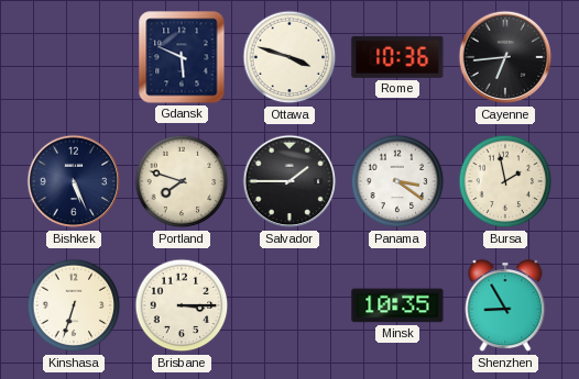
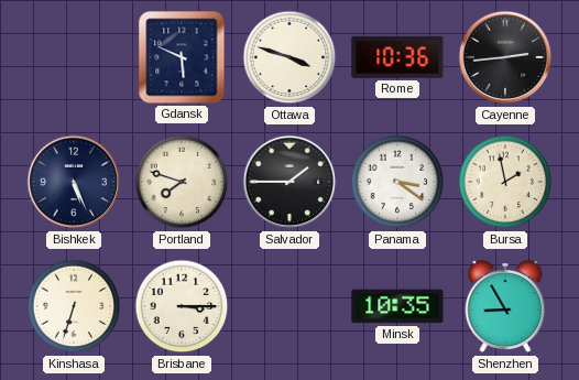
Cayenne: 6:44 -> 2:44 (505, 57)
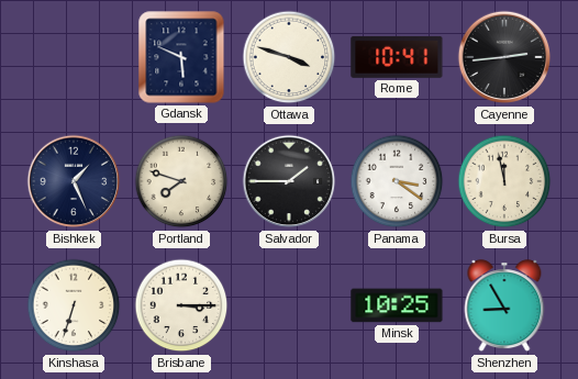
Rome: 10:36 -> 10:41 (397, 57)
Bishkek: 5:26 -> 1:26 (74, 181)
Bursa: 1:58 -> 11:58 (504, 181)
Minsk: 10:35 -> 10:25 (397, 305)
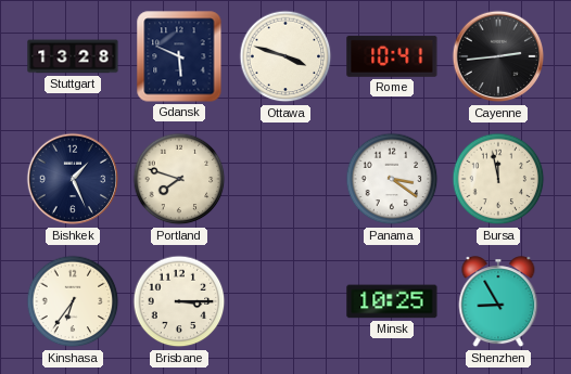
Stuttgart: none -> 13:28 (73, 56)
Salvador: 1:45 -> none (289, 181)
Kinshasa: 6:33 -> 6:36 (73, 301)
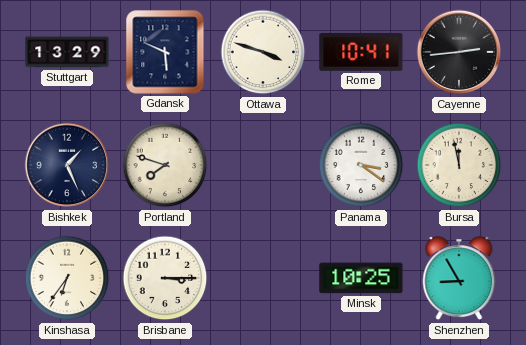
Stuttgart: 13:28 -> 13:29 (67, 52)
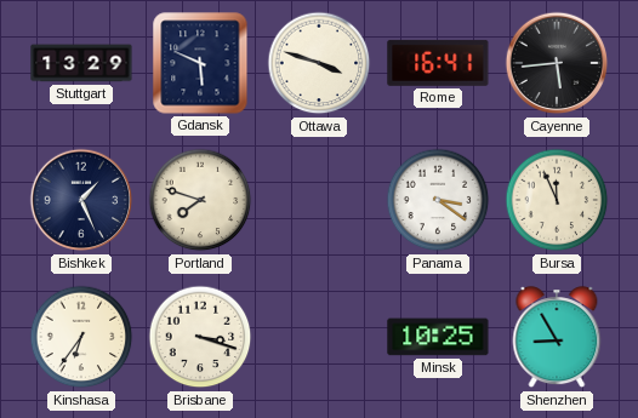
Rome: 10:41 -> 16:41 (438, 63)
Cayenne: 2:44 -> 5:44 (557, 63)
Bursa: 11:58 -> 11:56 (557, 200)
Brisbane: 3:15 -> 3:18 (200, 337)
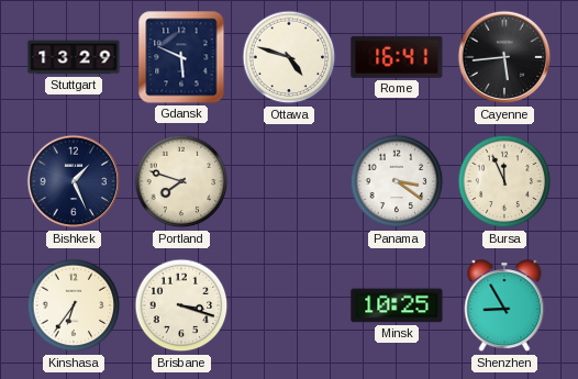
Ottawa: 3:48 -> 4:48 (289, 57)
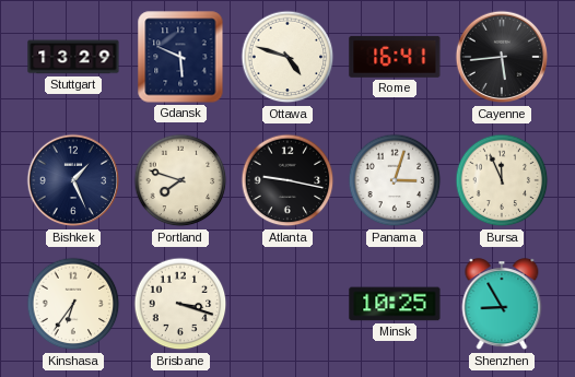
Atlanta: none -> 9:17 (287, 180)
Panama: 3:21 -> 3:03 (395, 180)
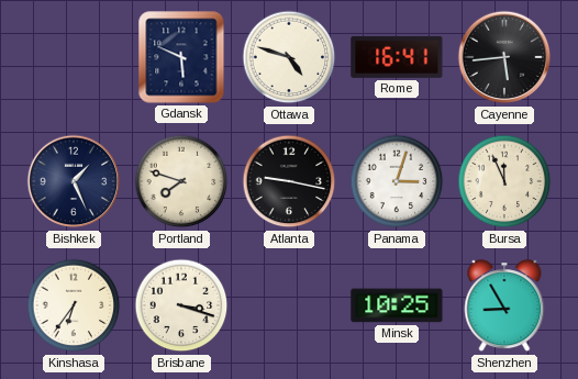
Stuttgart: 13:29 -> none (73, 57)
